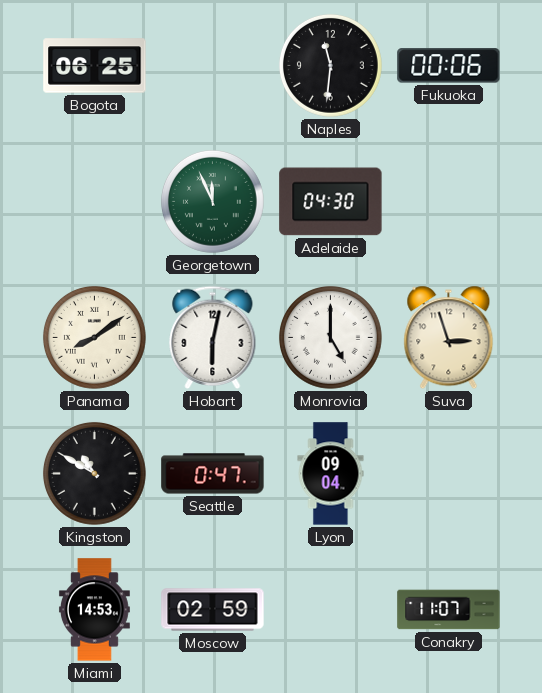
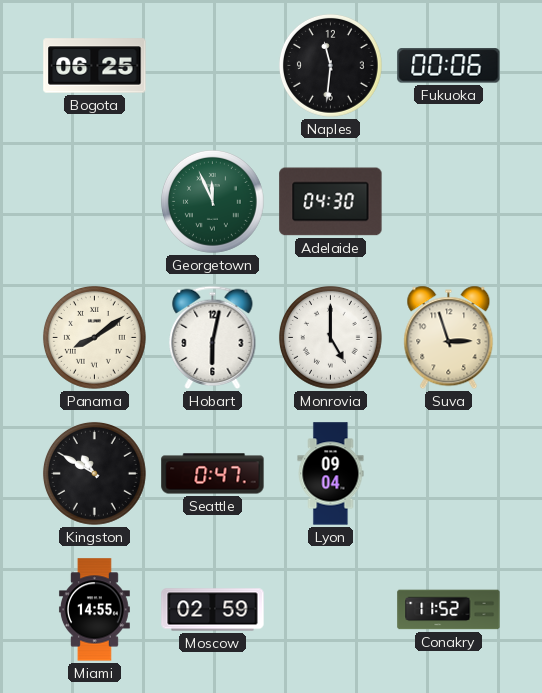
Miami: 14:53 -> 14:55 (94, 610)
Conakry: 11:07 -> 11:52 (449, 610)
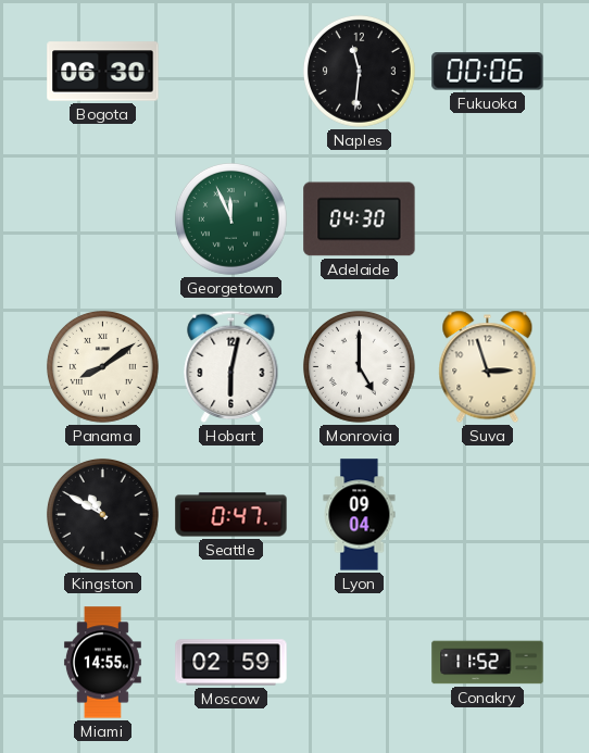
Bogota: 06:25 -> 06:30 (103, 72)
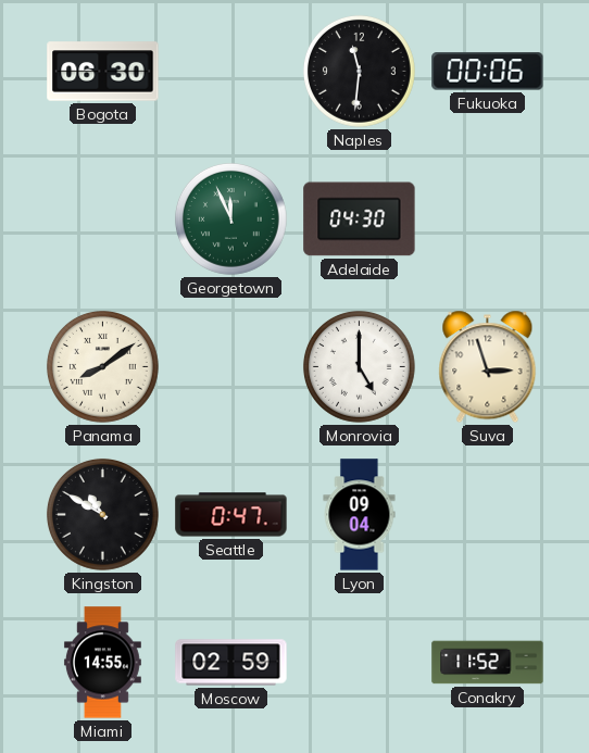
Hobart: 6:02 -> none (231, 367)
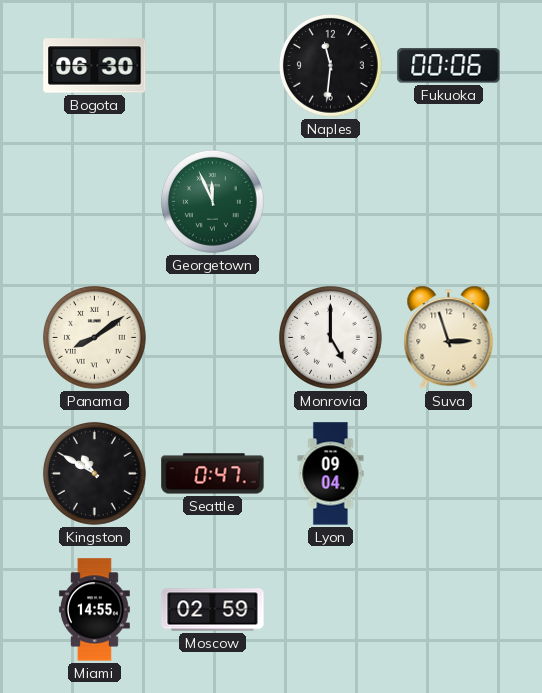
Adelaide: 04:30 -> none (360, 219)
Conakry: 11:52 -> none (488, 663)
